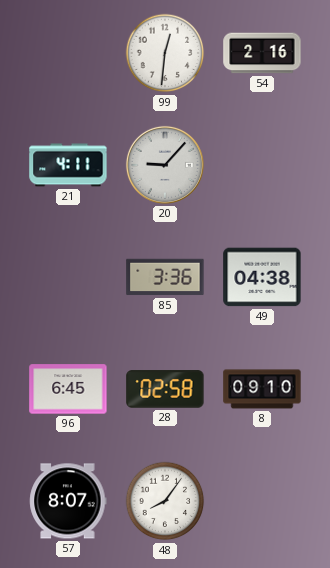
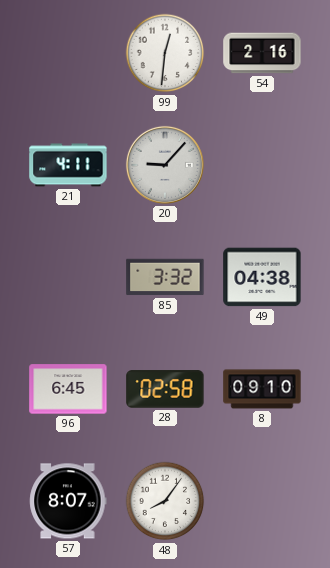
85: 3:36 -> 3:32 (165, 277)
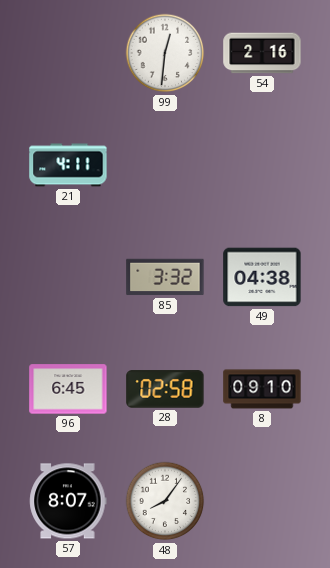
20: 9:07 -> none (165, 165)
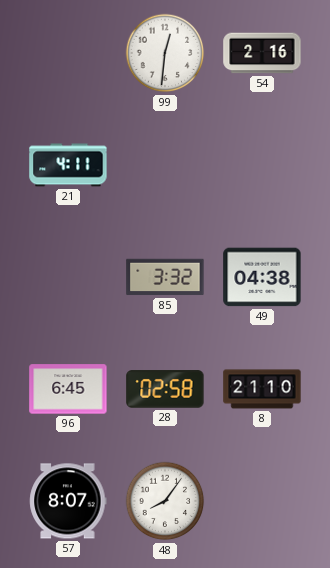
8: 09:10 -> 21:10 (262, 389)
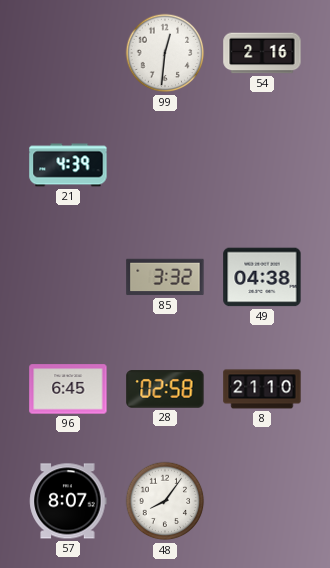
21: 4:11 -> 4:39 (68, 165)
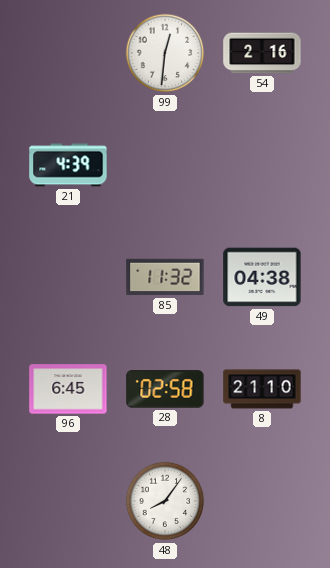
85: 3:32 -> 11:32 (165, 277)
57: 8:07 -> none (68, 501)
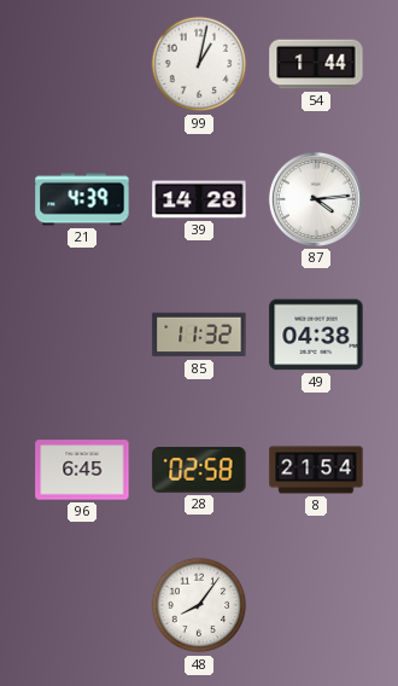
99: 12:31 -> 1:02 (199, 64)
54: 2:16 -> 1:44 (316, 64)
39: none -> 14:28 (199, 199)
87: none -> 4:14 (316, 199)
8: 21:10 -> 21:54 (316, 470)
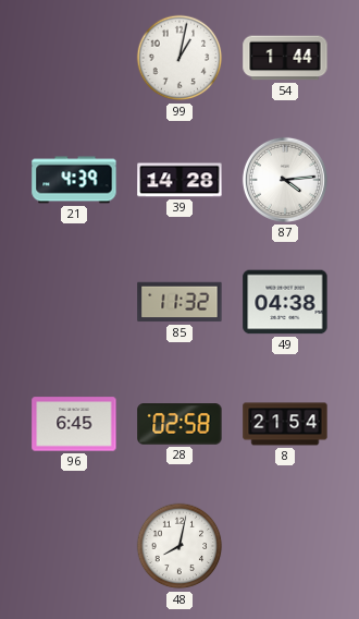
48: 8:06 -> 8:02 (179, 546)
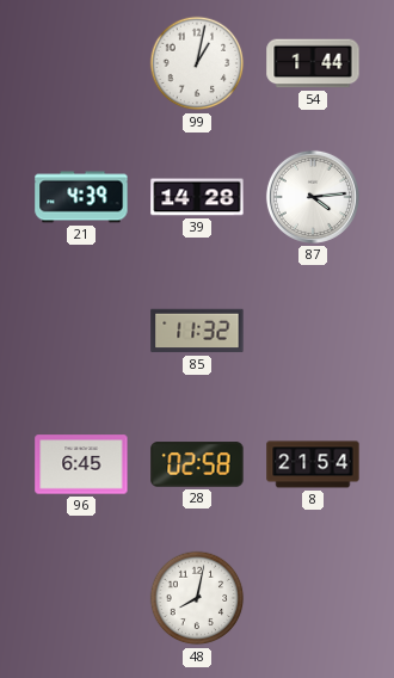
49: 04:38 -> none (285, 302)
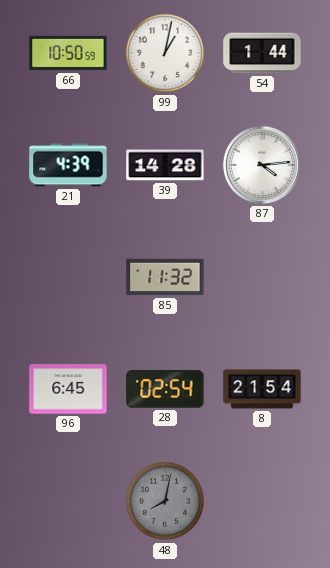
66: none -> 10:50 (68, 53)
28: 02:58 -> 02:54 (165, 389)
48 dial: white -> grey (165, 501)
